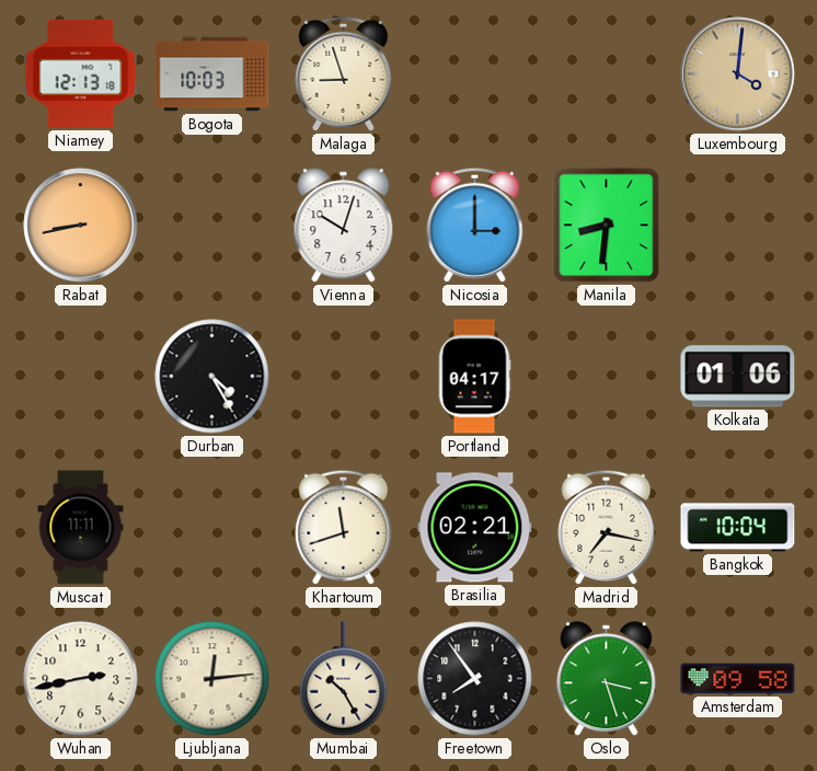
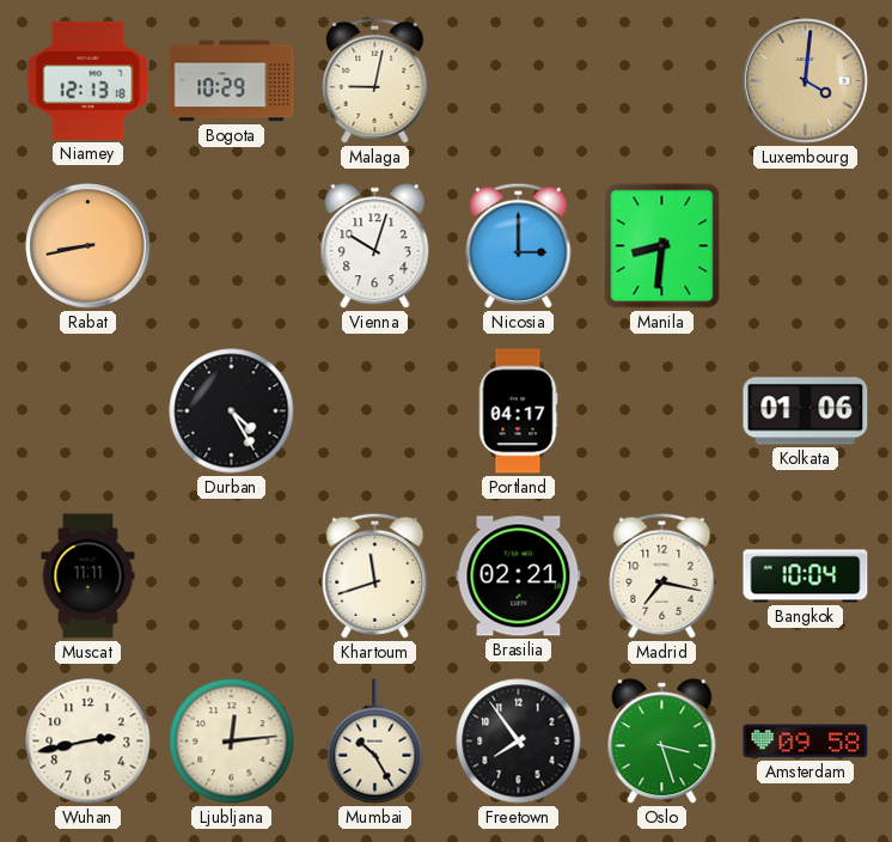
Bogota: 10:03 -> 10:29 (232, 81)
Malaga: 8:57 -> 9:02 (375, 80)
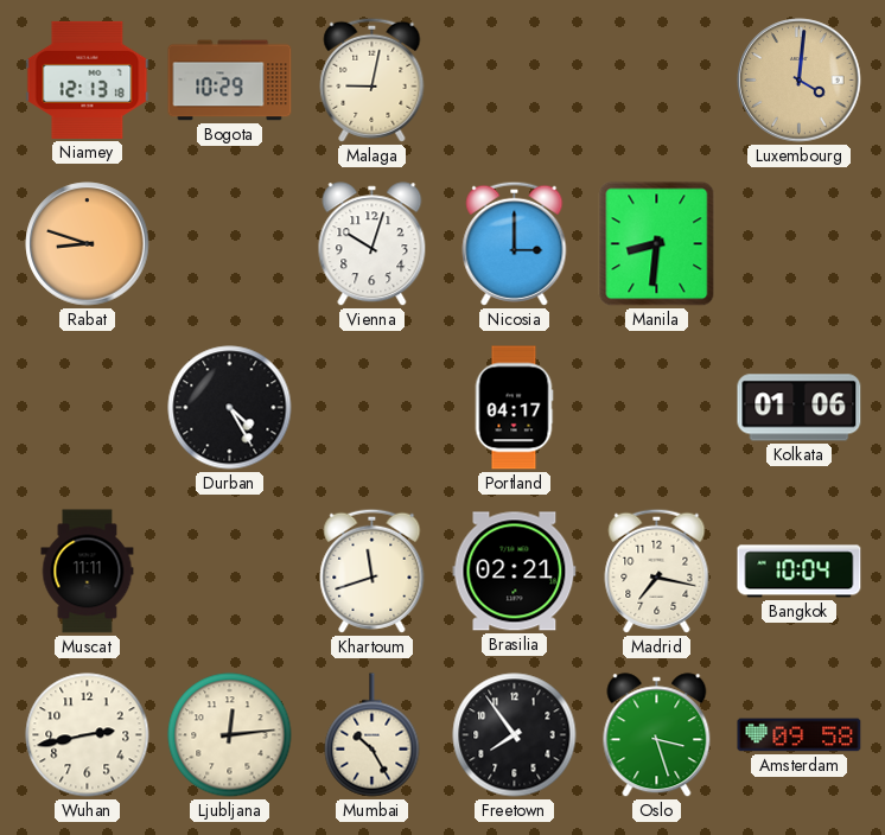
Rabat: 8:43 -> 8:48 (88, 244)
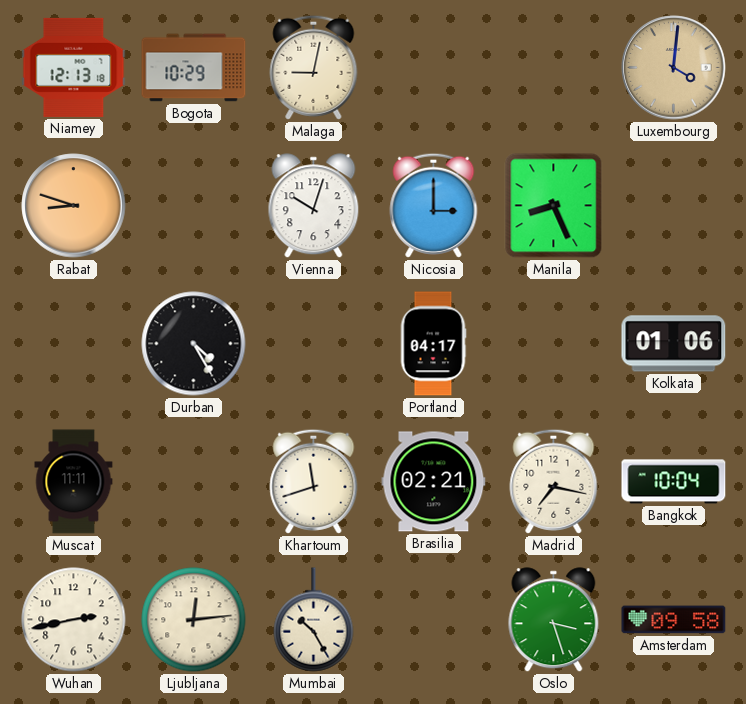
Manila: 8:31 -> 8:26 (554, 206)
Freetown: 7:54 -> none (515, 735)
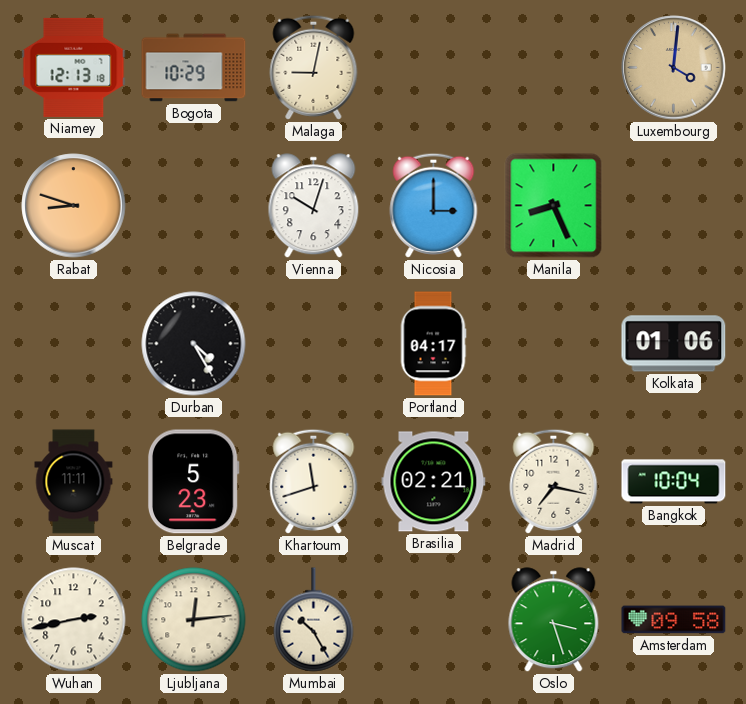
Belgrade: none -> 5:23 (193, 482)
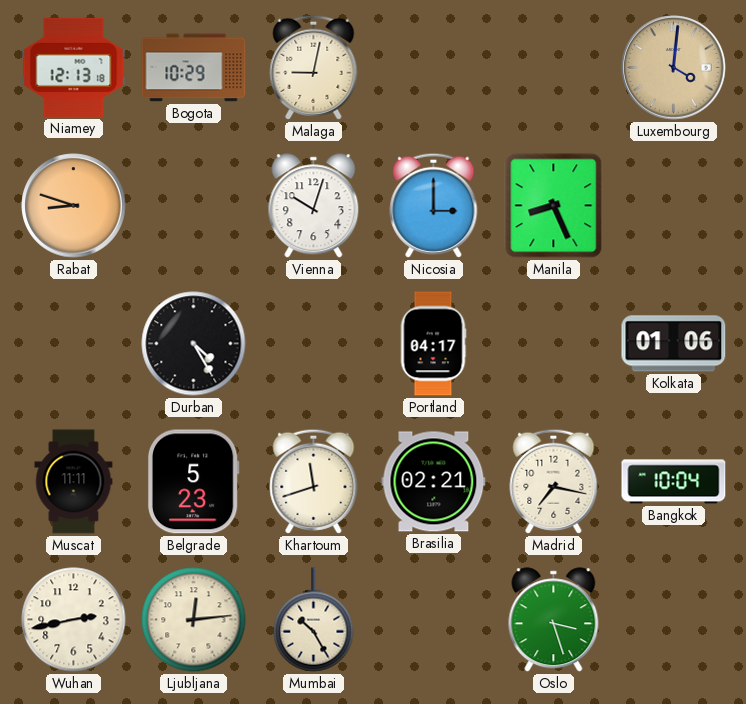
Amsterdam: 09:58 -> none (674, 620)
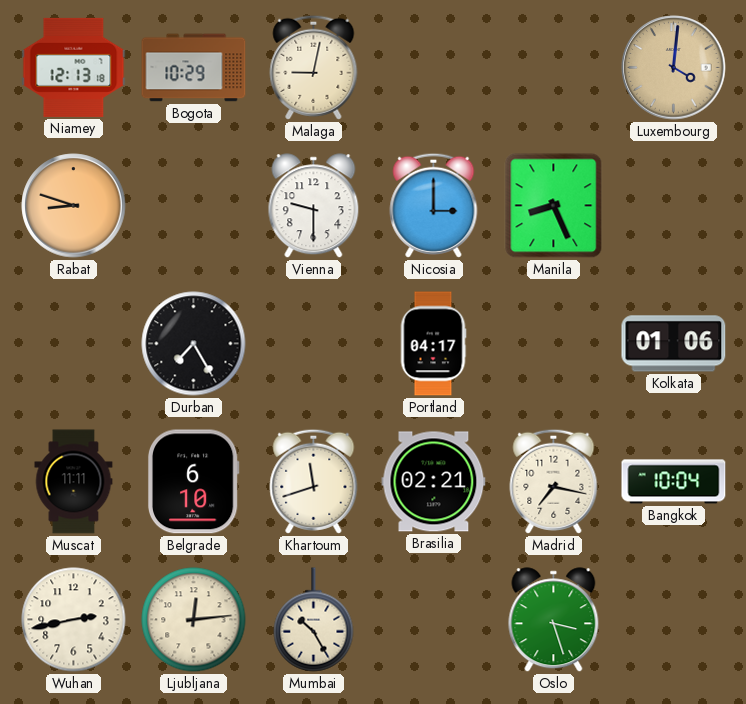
Vienna: 10:03 -> 9:30 (314, 206)
Durban: 4:25 -> 7:25 (194, 344)
Belgrade: 5:23 -> 6:10 (193, 482)
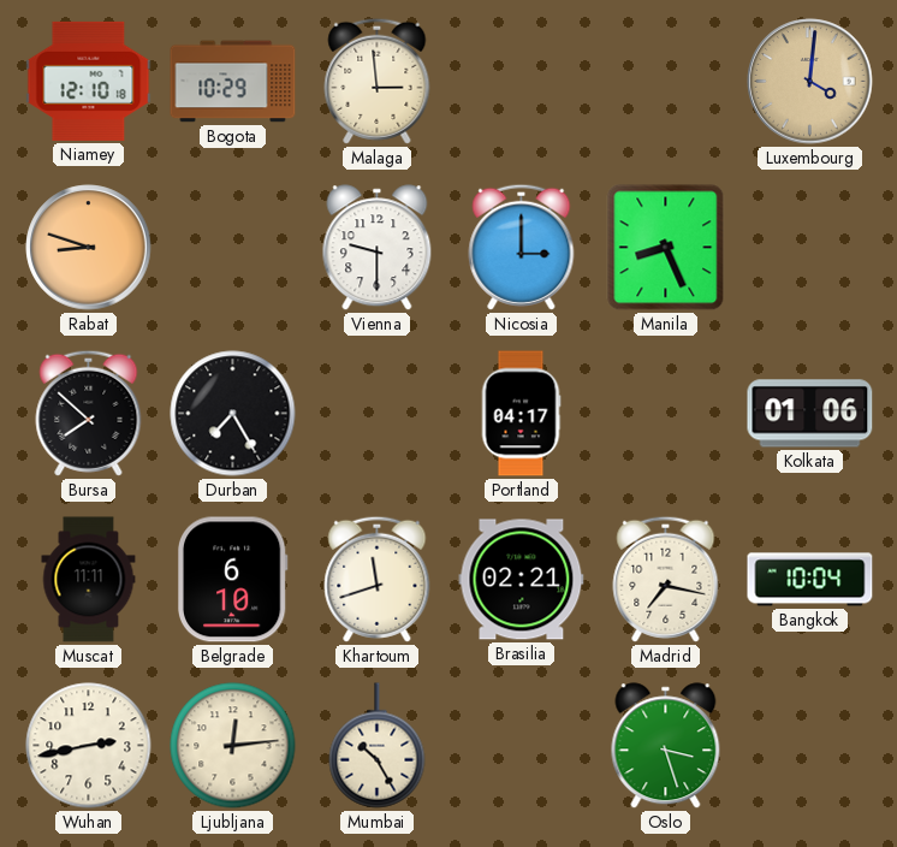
Niamey: 12:13 -> 12:10 (89, 81)
Malaga: 9:02 -> 2:59 (378, 81)
Bursa: none -> 7:52 (89, 413)
